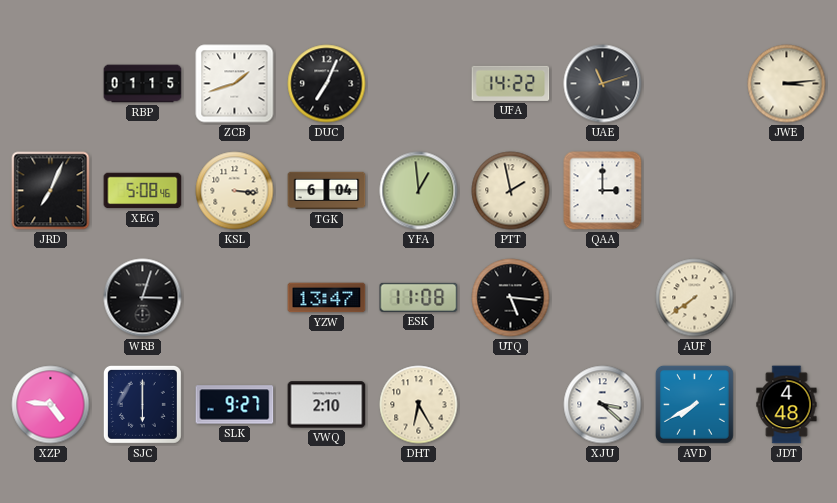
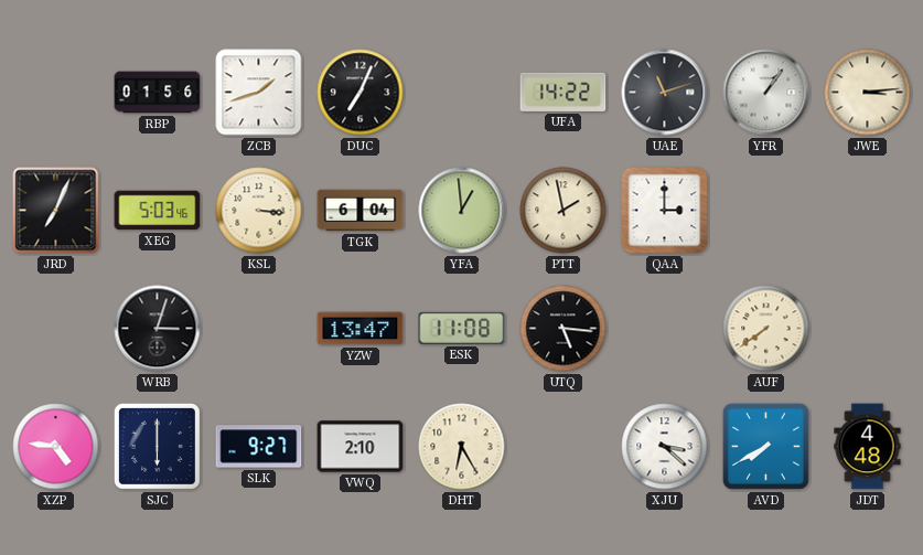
RBP: 01:15 -> 01:56 (158, 93)
YFR: none -> 1:06 (766, 93)
XEG: 5:08 -> 5:03 (158, 211)
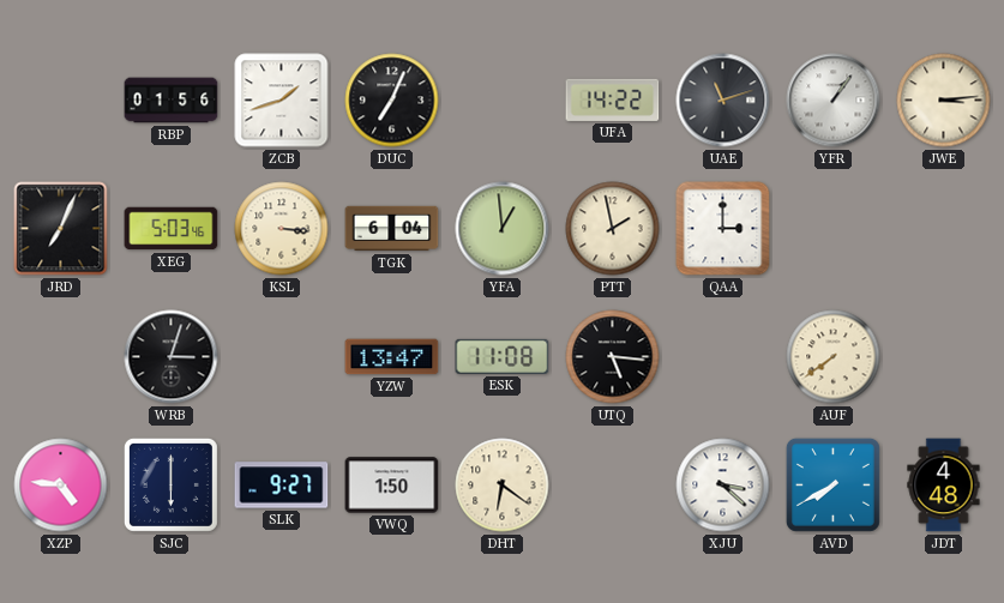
VWQ: 2:10 -> 1:50 (392, 486)
DHT: 6:25 -> 6:21 (503, 486)
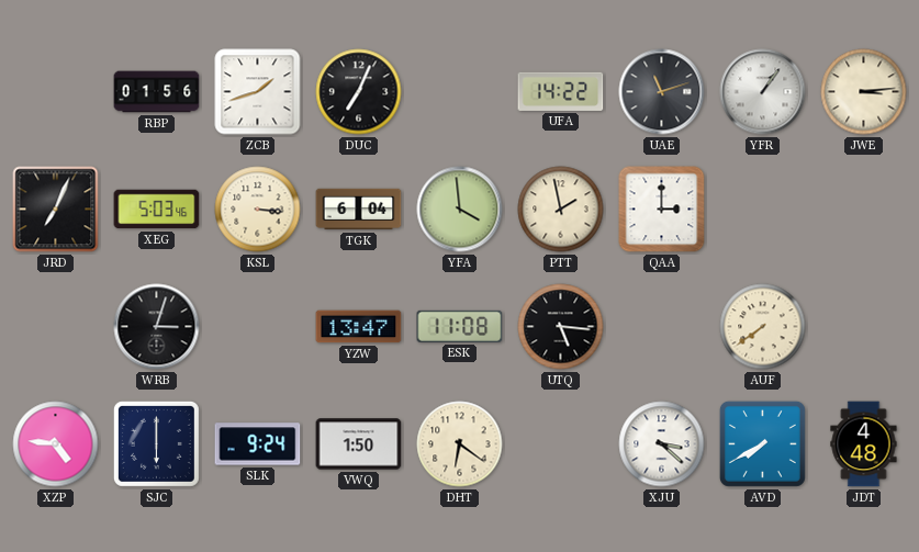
YFA: 12:59 -> 3:59 (460, 210)
SLK: 9:27 -> 9:24 (258, 444)
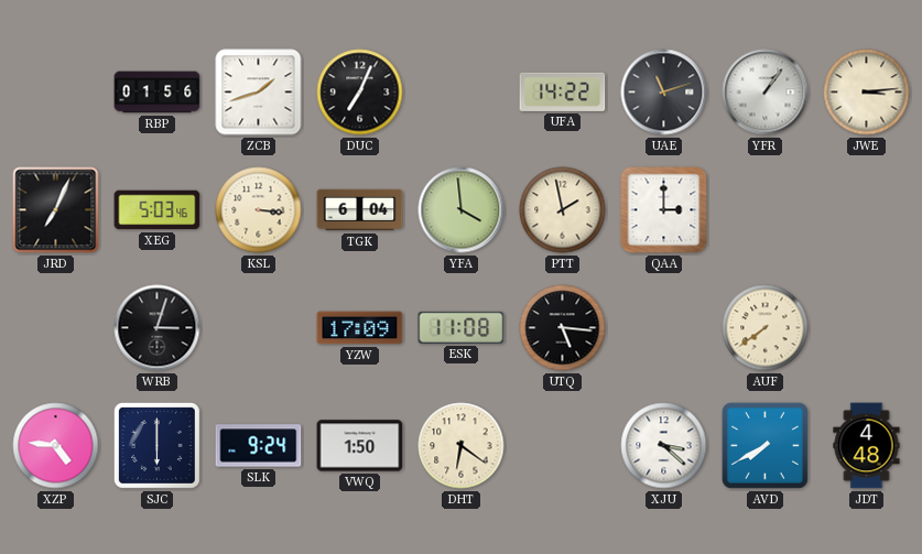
YZW: 13:47 -> 17:09 (360, 328)
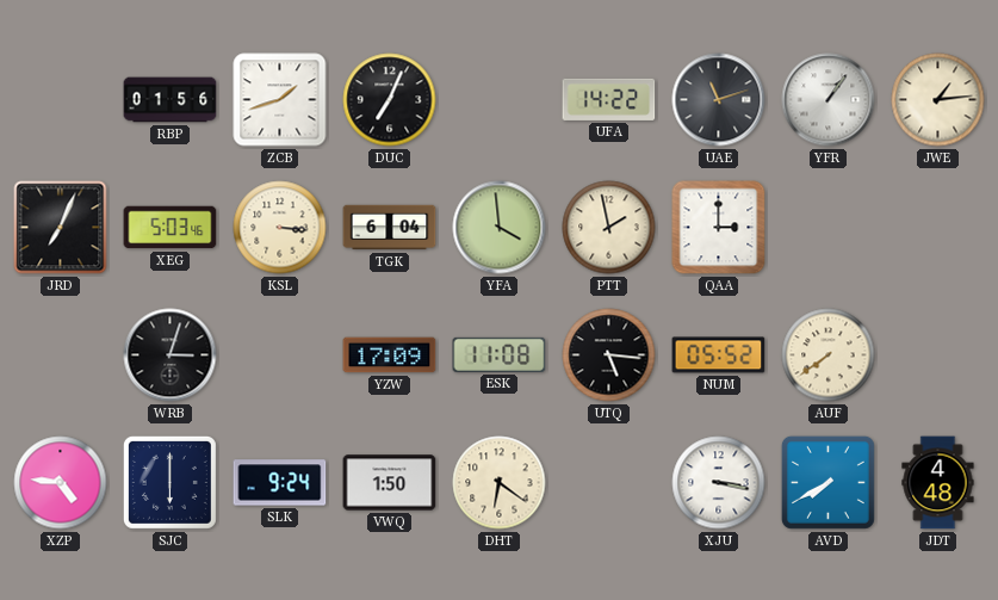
JWE: 3:14 -> 1:14 (938, 100)
NUM: none -> 05:52 (719, 355)
XJU: 3:22 -> 3:17 (719, 483)
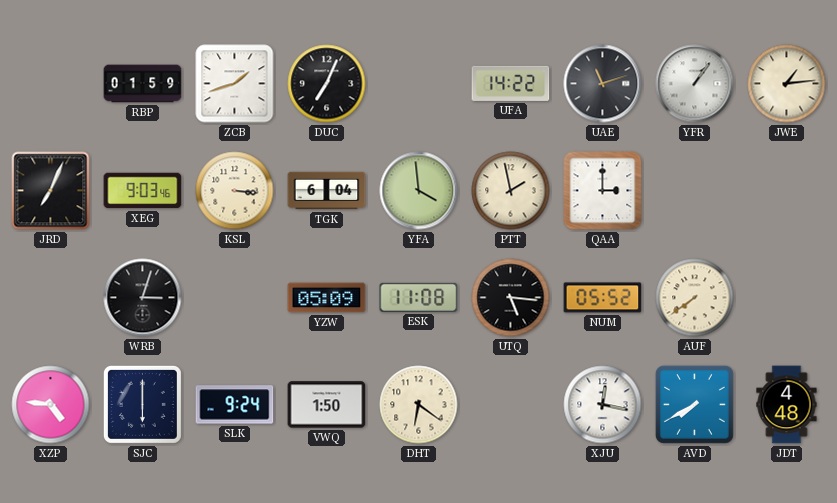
RBP: 01:56 -> 01:59 (143, 84)
XEG: 5:03 -> 9:03 (143, 191)
YZW: 17:09 -> 05:09 (327, 298)
XJU: 3:17 -> 12:17 (603, 405)
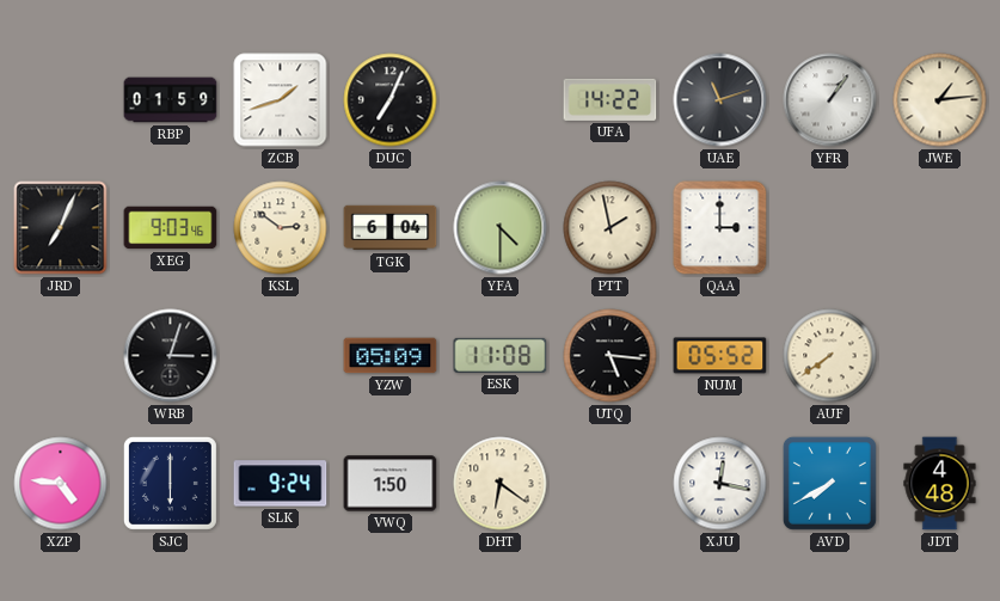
KSL: 3:16 -> 2:51 (281, 228)
YFA: 3:59 -> 4:30 (501, 228)
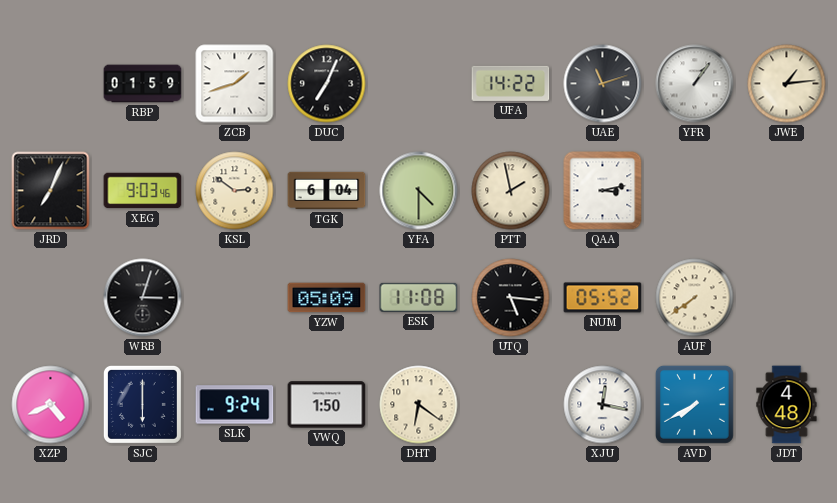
QAA: 3:00 -> 3:13 (603, 191)
XZP: 4:46 -> 4:41 (51, 405)
